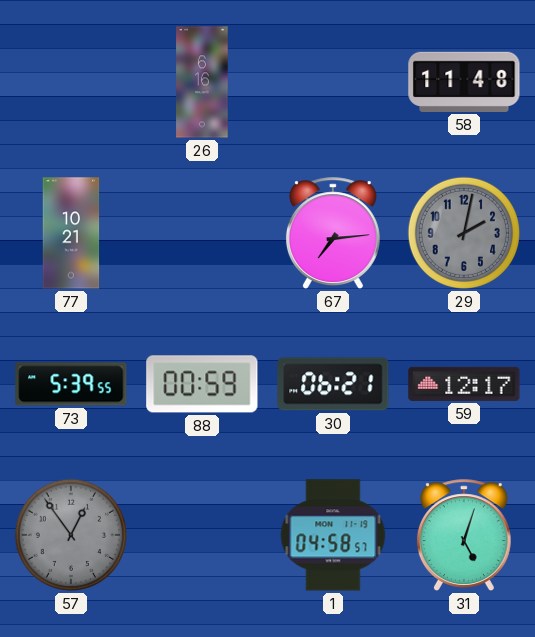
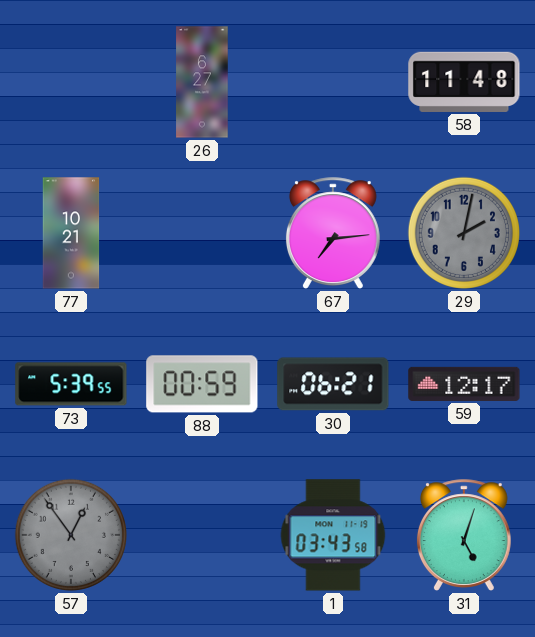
26: 6:16 -> 6:27 (202, 82)
1: 04:58 -> 03:43 (333, 535)
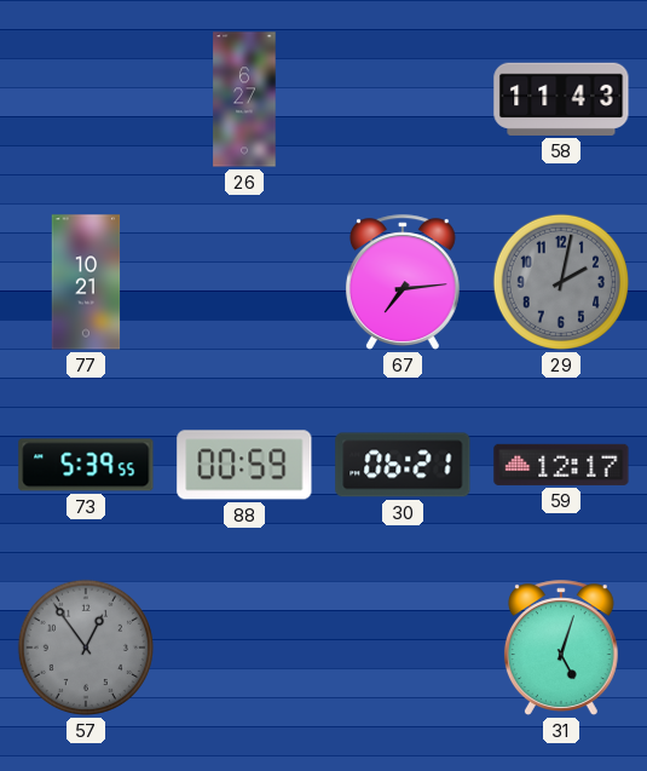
58: 11:48 -> 11:43 (561, 99)
1: 03:43 -> none (333, 535)
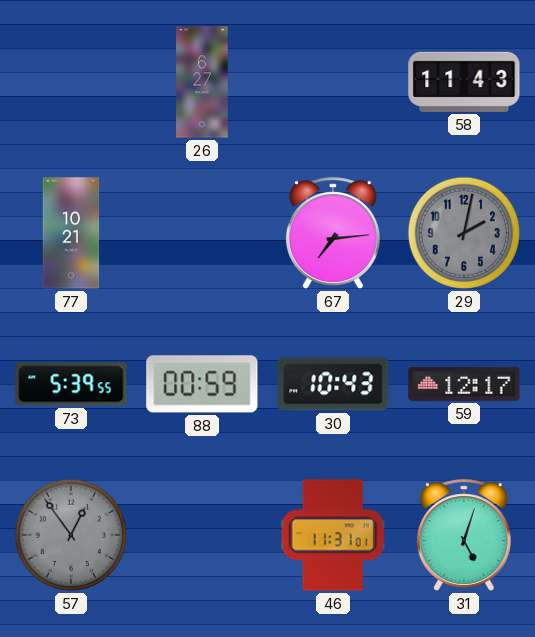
30: 06:21 -> 10:43 (333, 384)
46: none -> 11:31 (333, 535)
